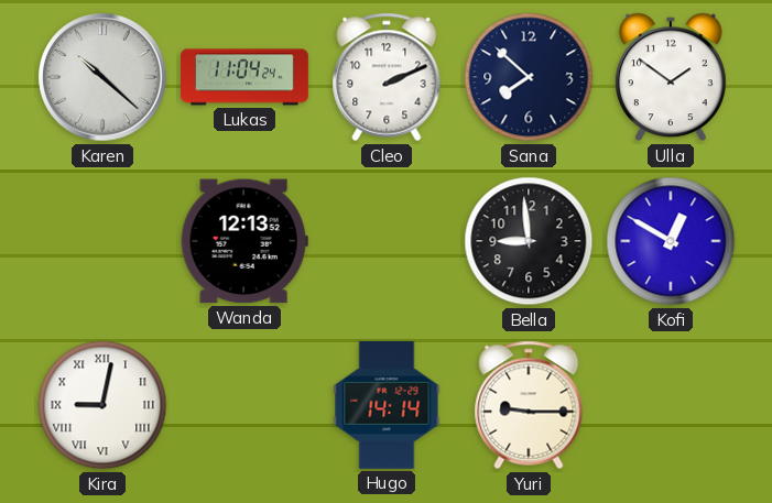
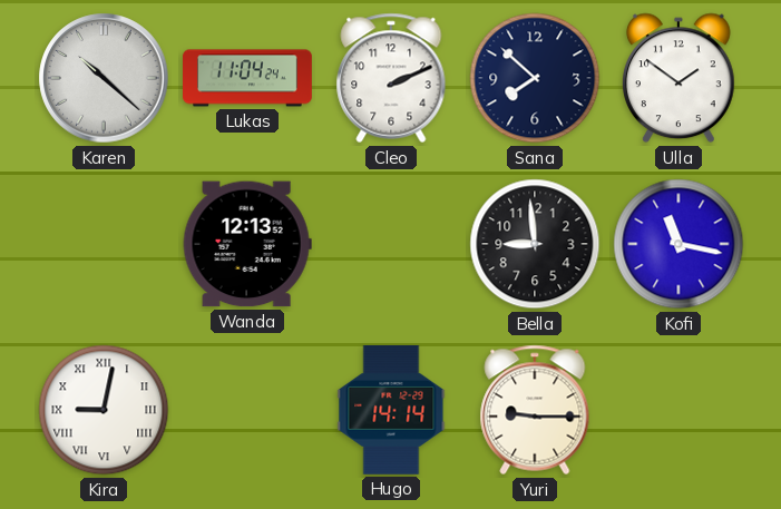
Kofi: 12:50 -> 11:17 (679, 244)
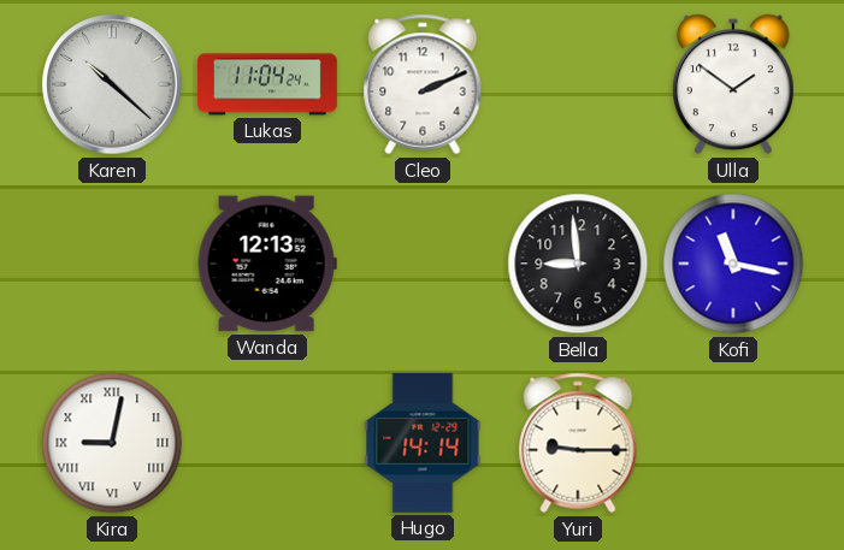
Sana: 7:52 -> none (535, 78)
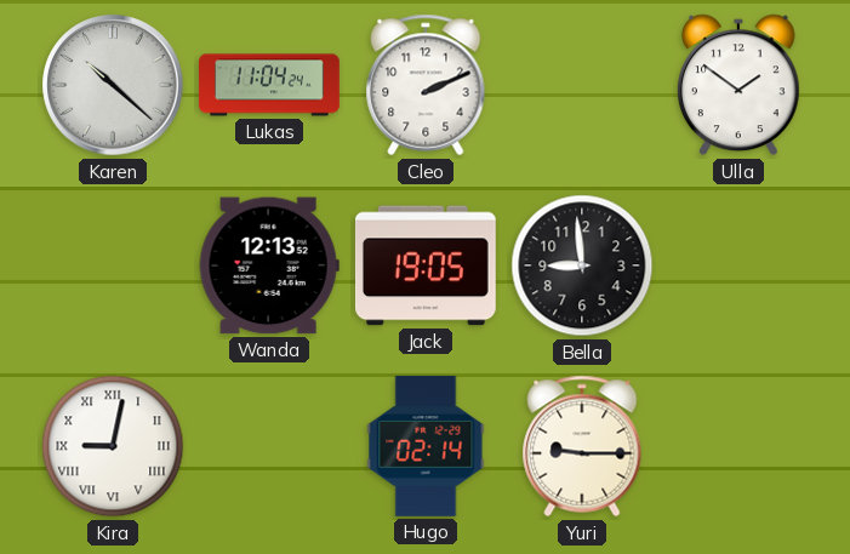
Jack: none -> 19:05 (426, 265)
Kofi: 11:17 -> none (733, 264)
Hugo: 14:14 -> 02:14 (426, 446)
